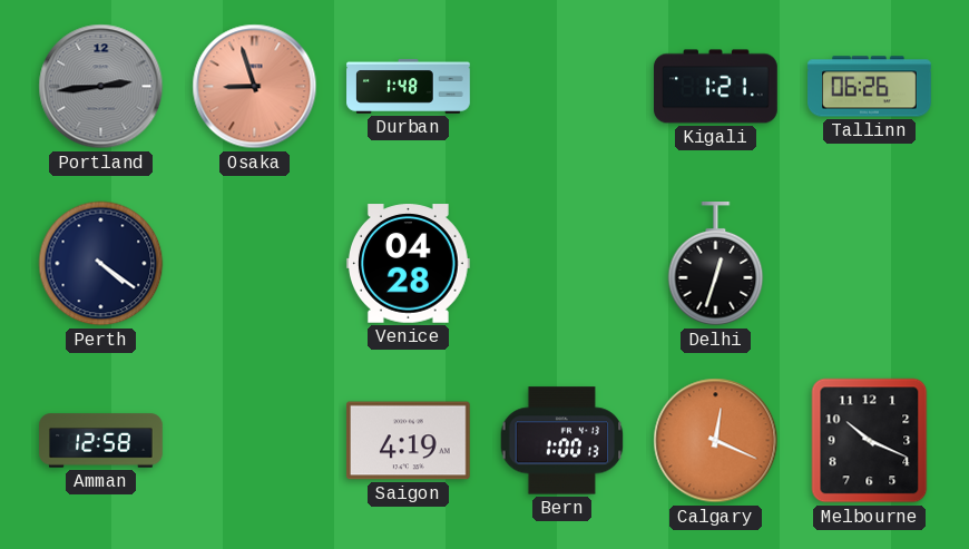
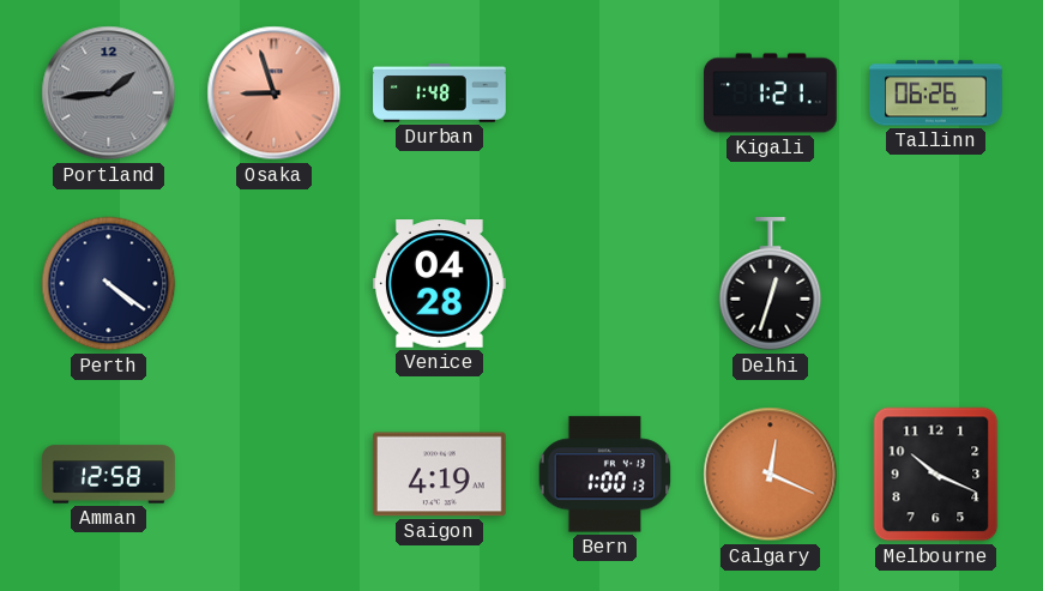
Portland: 2:44 -> 1:44 (109, 94)
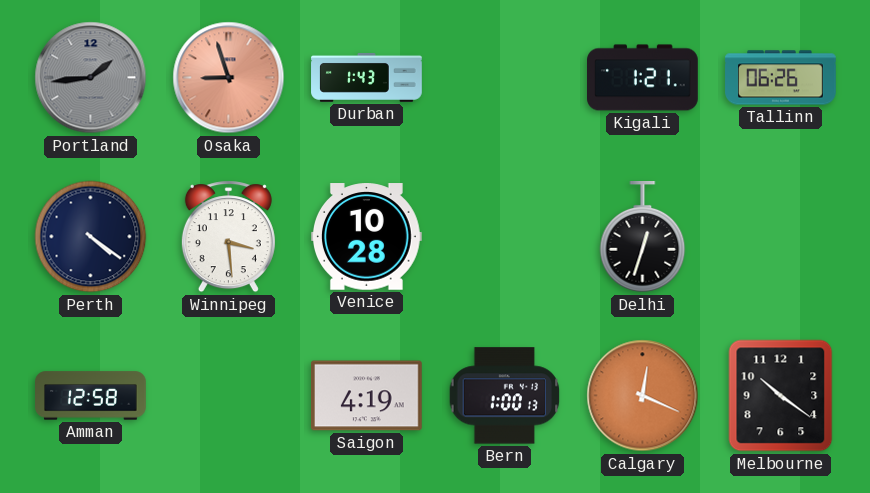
Durban: 1:48 -> 1:43 (367, 77)
Winnipeg: none -> 3:29 (228, 237)
Venice: 04:28 -> 10:28 (367, 237)
Melbourne: 10:19 -> 10:21 (781, 396)
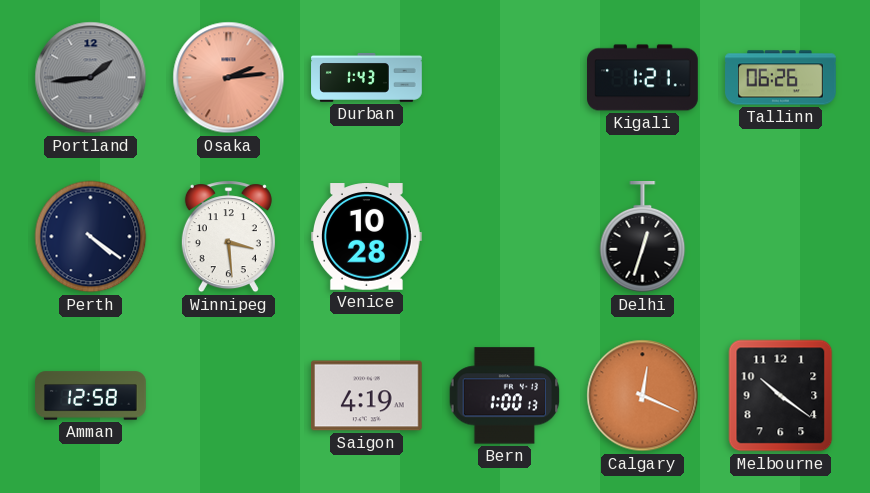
Osaka: 8:57 -> 2:14 (229, 78)
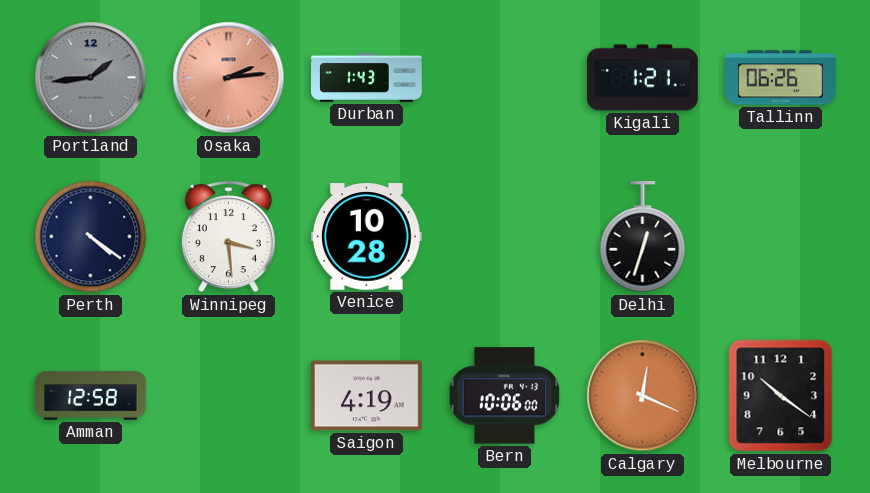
Bern: 1:00 -> 10:06 (505, 396)
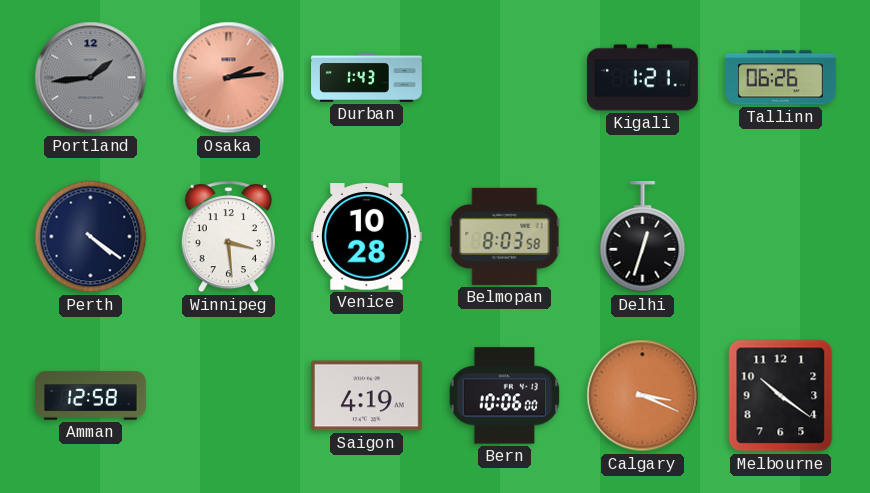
Belmopan: none -> 8:03 (505, 236)
Calgary: 12:19 -> 3:19 (643, 396)
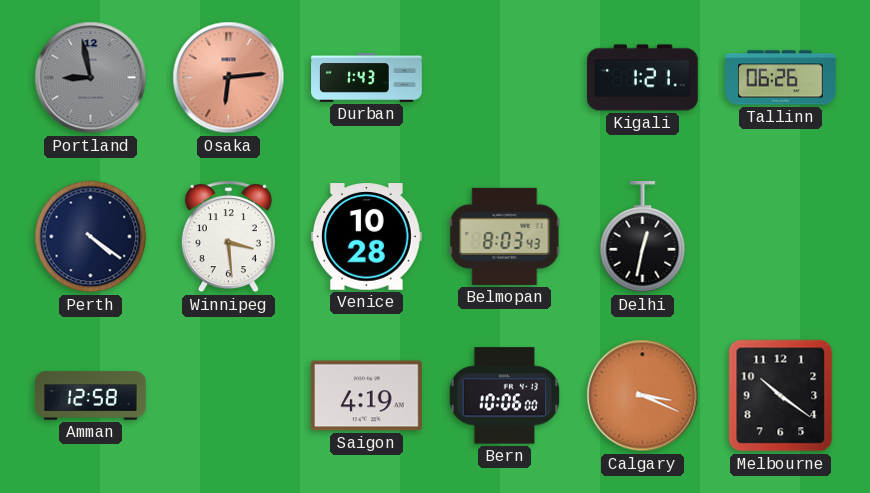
Portland: 1:44 -> 8:58 (91, 78)
Osaka: 2:14 -> 6:14 (229, 78)
Belmopan: 8:03:58 -> 8:03:43 (505, 236)
Delhi: 12:33 -> 12:32 (643, 238)
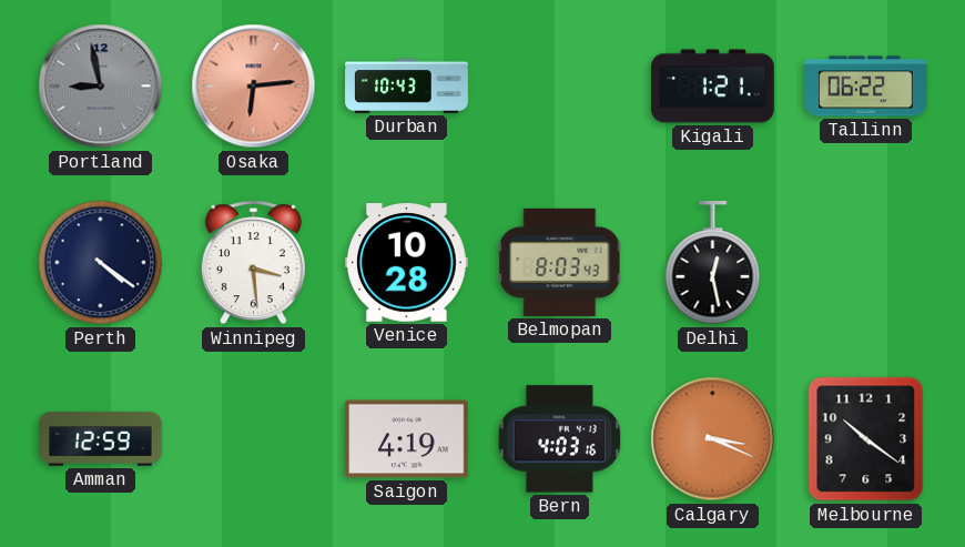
Durban: 1:43 -> 10:43 (407, 85)
Tallinn: 06:26 -> 06:22 (866, 87)
Delhi: 12:32 -> 12:28 (713, 264)
Amman: 12:58 -> 12:59 (101, 439)
Bern: 10:06 -> 4:03 (560, 439)
